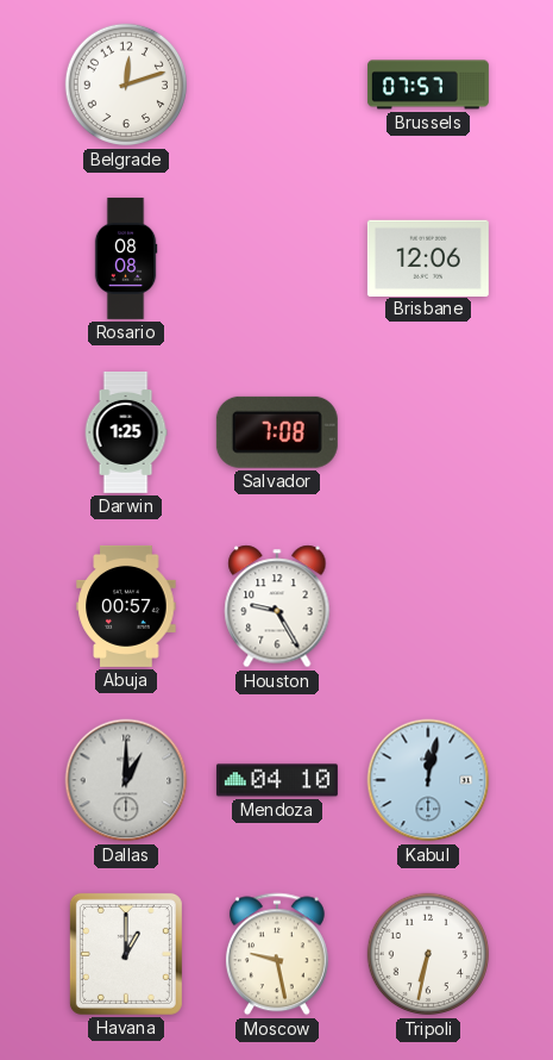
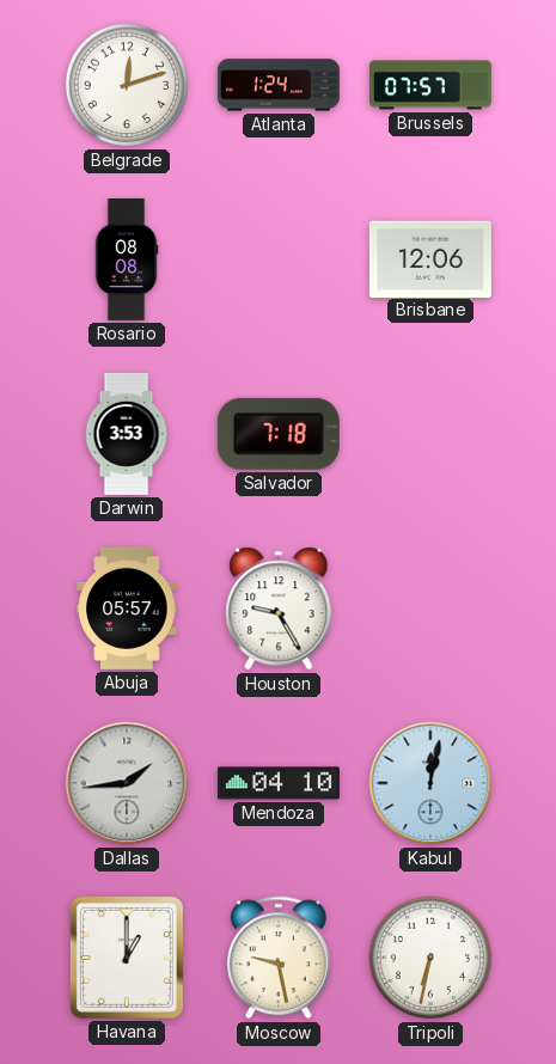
Atlanta: none -> 1:24 (279, 85)
Darwin: 1:25 -> 3:53 (127, 434)
Salvador: 7:08 -> 7:18 (279, 434)
Abuja: 00:57 -> 05:57 (127, 609)
Dallas: 1:00 -> 1:44 (127, 783)
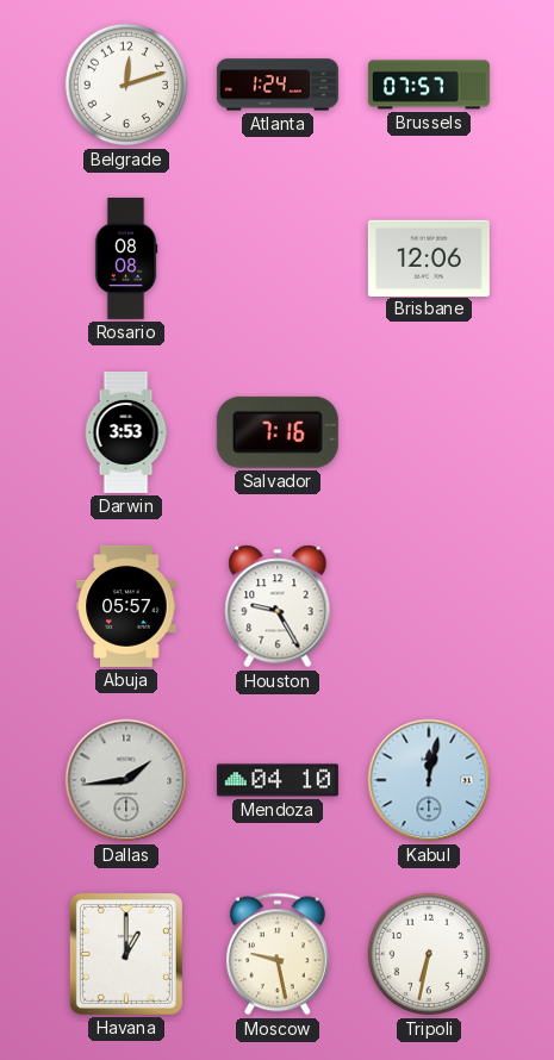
Salvador: 7:18 -> 7:16 (278, 432)
